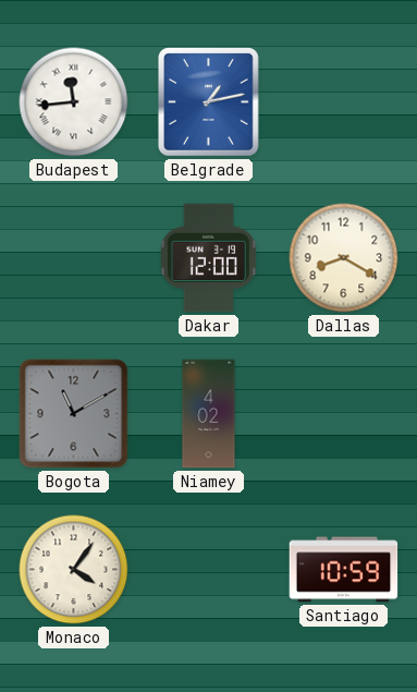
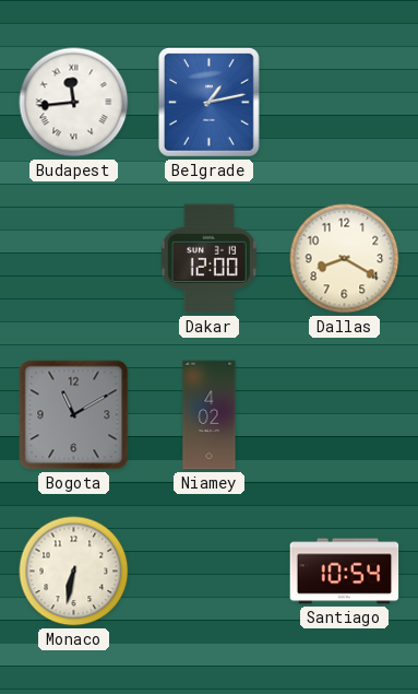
Monaco: 4:06 -> 6:32 (74, 572)
Santiago: 10:59 -> 10:54 (345, 572)
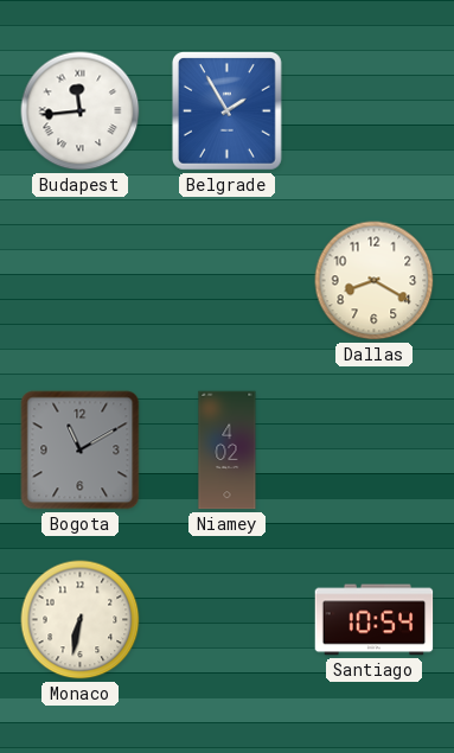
Belgrade: 1:13 -> 1:55 (226, 111)
Dakar: 12:00 -> none (208, 259)
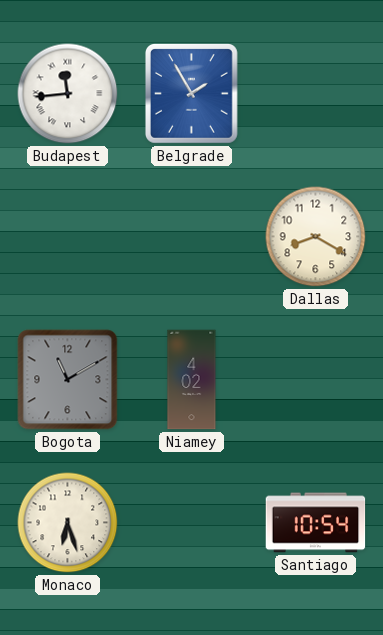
Monaco: 6:32 -> 6:27 (68, 523)
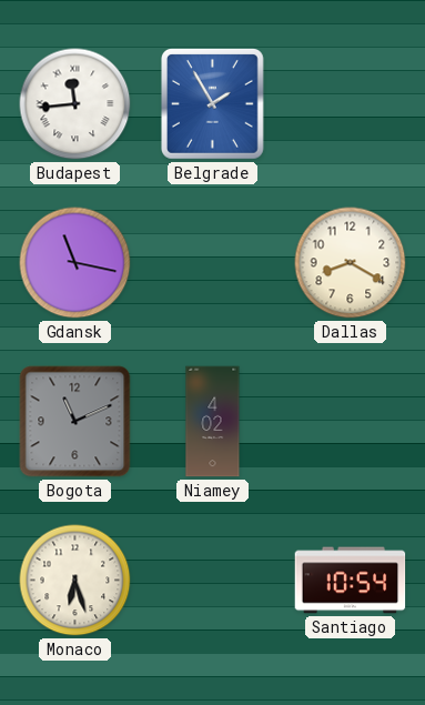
Gdansk: none -> 11:17 (75, 263)
Bogota: 11:10 -> 11:11 (75, 422)
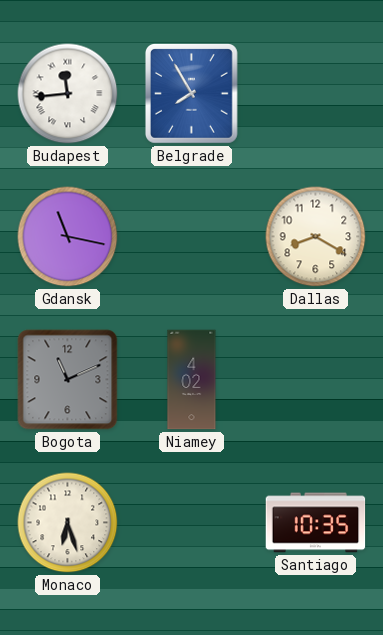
Belgrade: 1:55 -> 7:55 (191, 94)
Santiago: 10:54 -> 10:35 (316, 523)
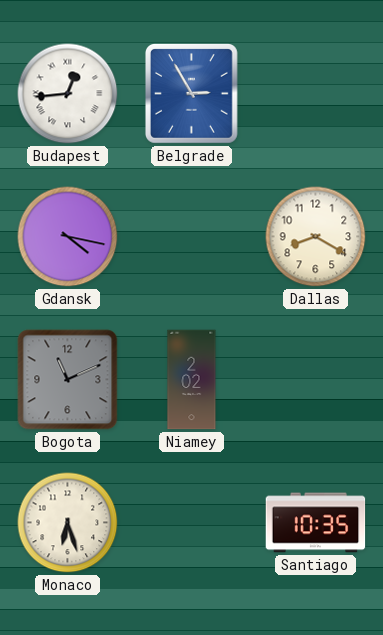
Budapest: 11:44 -> 12:44 (68, 94)
Belgrade: 7:55 -> 2:55 (191, 94)
Gdansk: 11:17 -> 4:17 (68, 237)
Niamey: 4:02 -> 2:02 (192, 380)
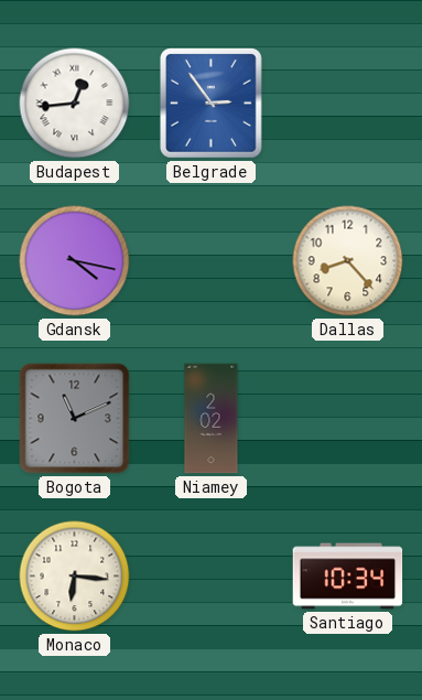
Belgrade: 2:55 -> 2:54 (210, 104)
Dallas: 8:20 -> 8:23 (348, 261)
Monaco: 6:27 -> 6:16 (75, 577)
Santiago: 10:35 -> 10:34 (348, 577)
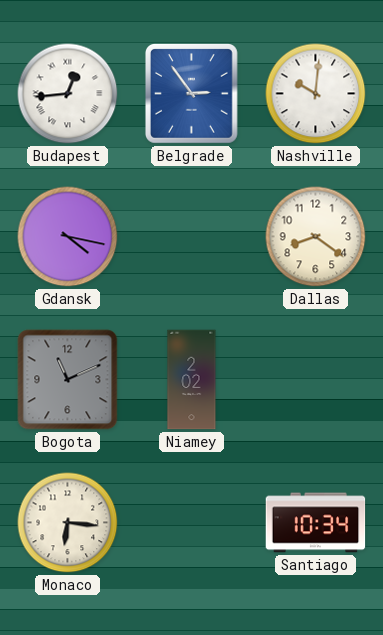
Nashville: none -> 10:01 (316, 94)
Dallas: 8:23 -> 8:21 (316, 237)
